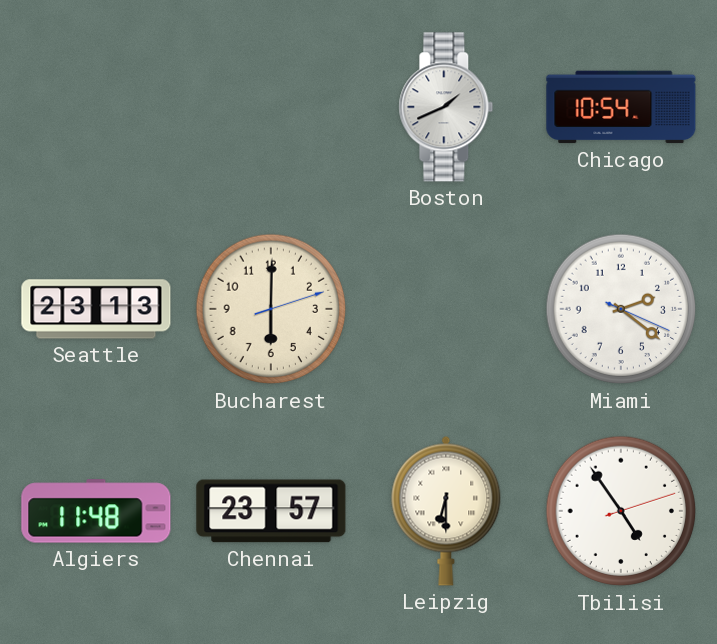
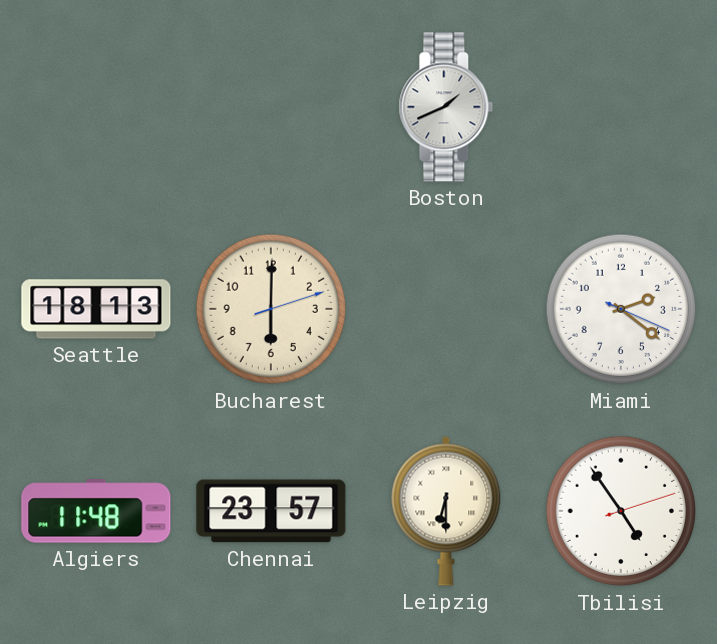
Chicago: 10:54 -> none (621, 107)
Seattle: 23:13 -> 18:13 (96, 309)
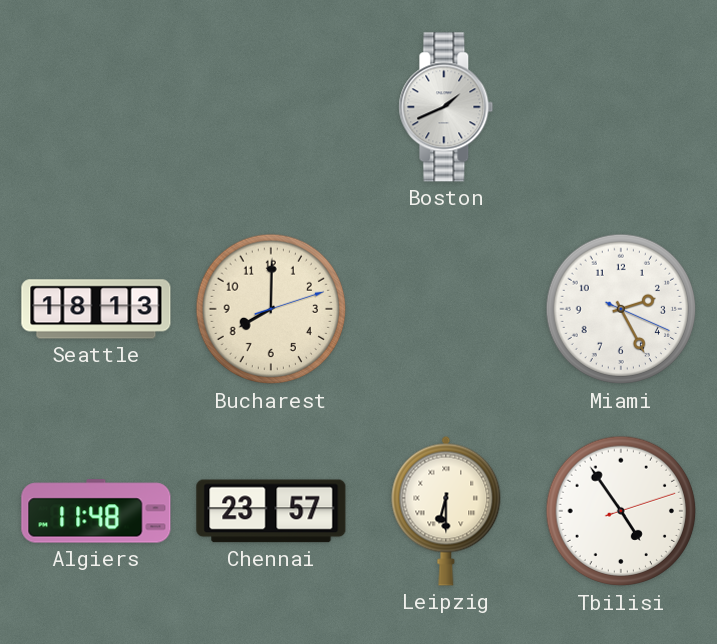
Bucharest: 6:00 -> 8:00 (271, 309)
Miami: 2:21 -> 2:25 (621, 309)
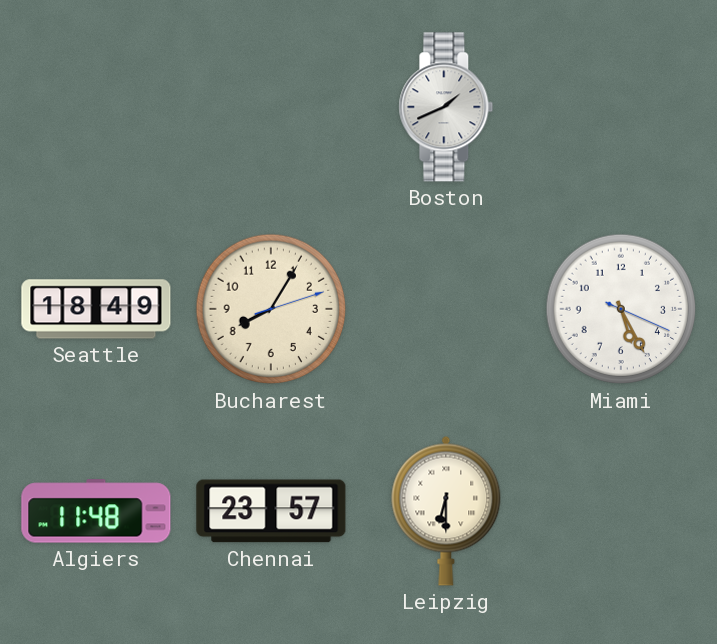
Seattle: 18:13 -> 18:49 (96, 309)
Bucharest: 8:00 -> 8:05 (271, 309)
Miami: 2:25 -> 5:25 (621, 309)
Tbilisi: 4:54 -> none (621, 511)
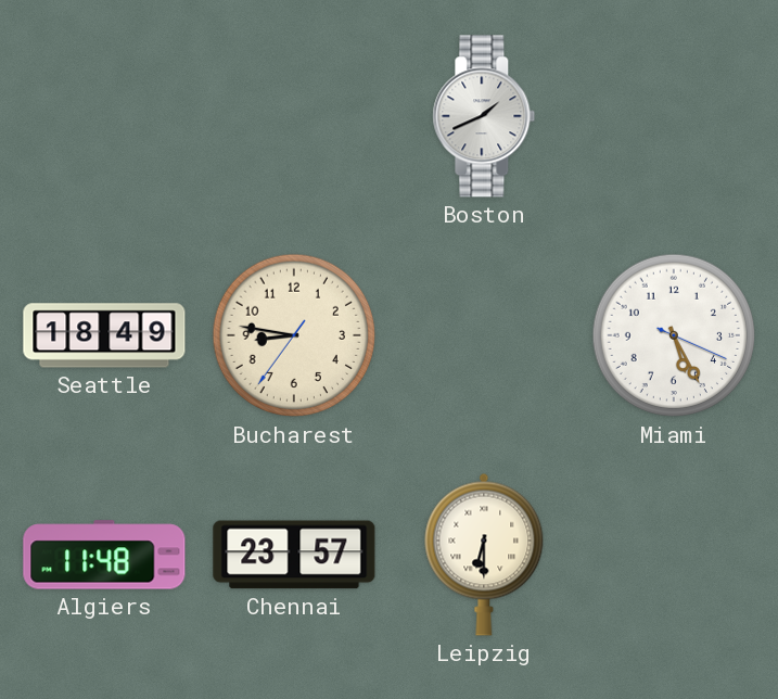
Bucharest: 8:05 -> 8:46 (294, 335)
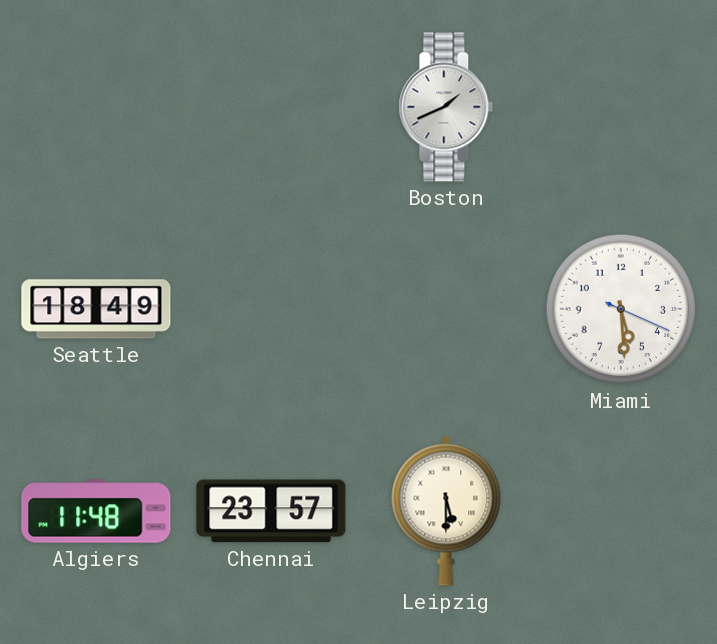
Bucharest: 8:46 -> none (294, 335)
Miami: 5:25 -> 5:29 (621, 309)
Leipzig: 6:30 -> 5:30 (446, 511)
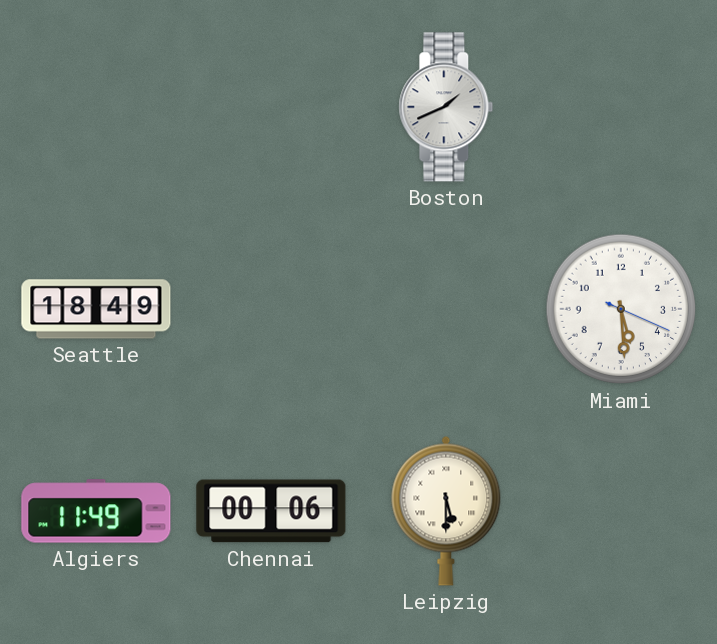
Algiers: 11:48 -> 11:49 (96, 511)
Chennai: 23:57 -> 00:06 (271, 511)
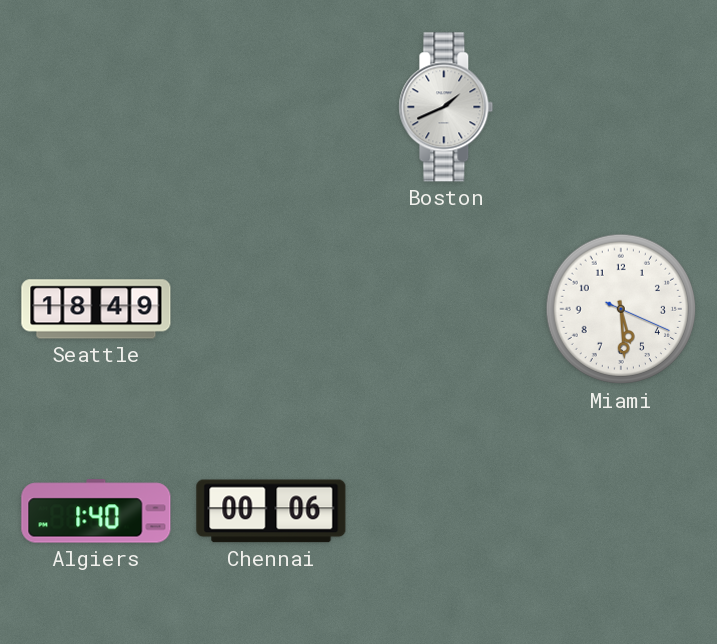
Algiers: 11:49 -> 1:40 (96, 511)
Leipzig: 5:30 -> none (446, 511)
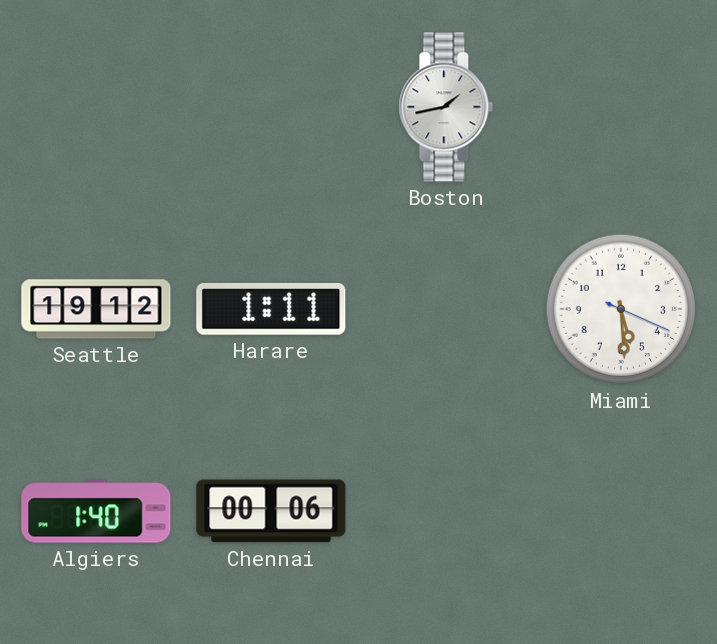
Boston: 1:41 -> 1:43 (446, 107)
Seattle: 18:49 -> 19:12 (96, 309)
Harare: none -> 1:11 (271, 309)
